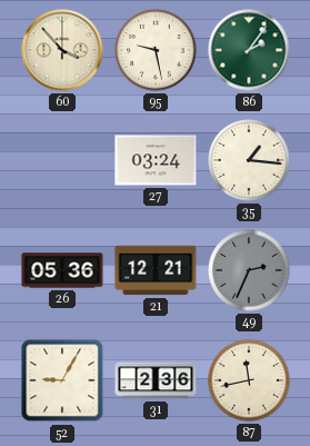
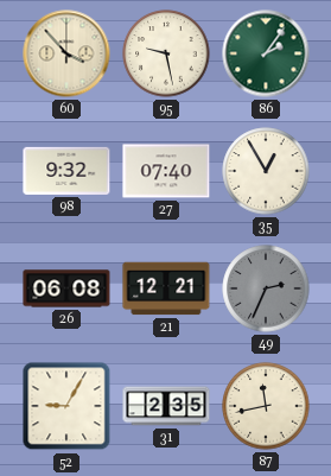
98: none -> 9:32 (66, 171)
27: 03:24 -> 07:40 (166, 171)
35: 1:16 -> 12:55 (266, 171)
26: 05:36 -> 06:08 (66, 288)
31: 2:36 -> 2:35 (166, 406)
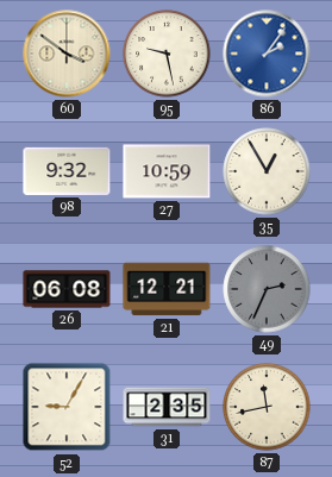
60: 3:53 -> 3:51 (67, 54)
86 dial: green -> blue (267, 54)
27: 07:40 -> 10:59 (167, 171)
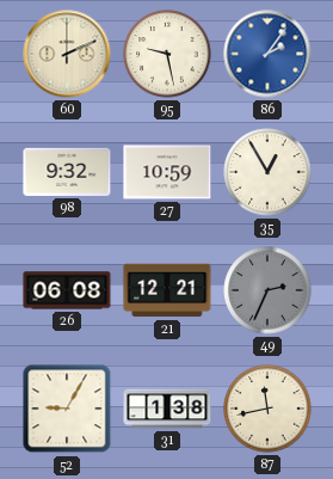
60: 3:51 -> 2:11 (67, 54)
31: 2:35 -> 1:38 (167, 409)
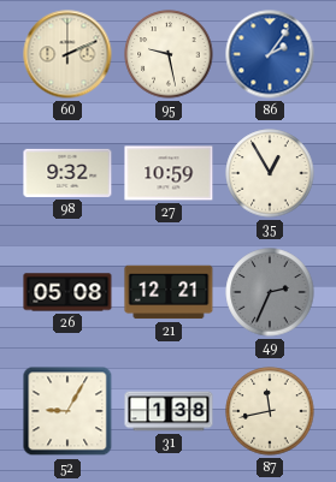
26: 06:08 -> 05:08 (67, 292)
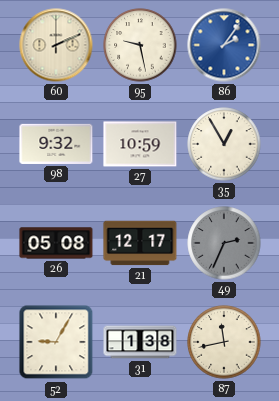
21: 12:21 -> 12:17 (140, 243)
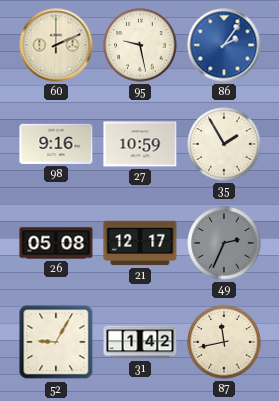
98: 9:32 -> 9:16 (56, 144)
35: 12:55 -> 1:55 (224, 144)
31: 1:38 -> 1:42 (140, 342)
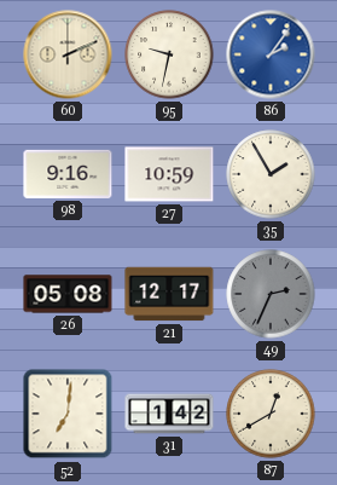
95: 9:28 -> 9:32 (169, 54)
52: 9:05 -> 7:01 (68, 414)
87: 11:43 -> 12:40 (271, 414)
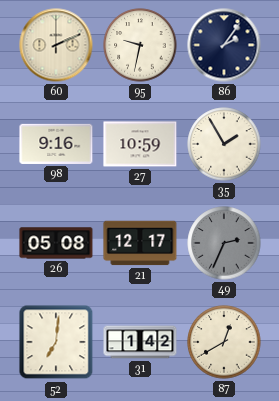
86 dial: blue -> navy (224, 45)
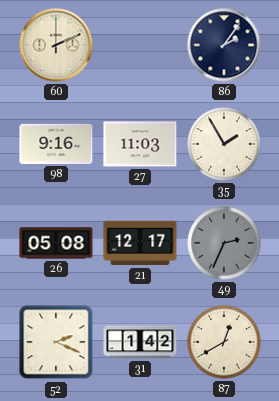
95: 9:32 -> none (140, 45)
27: 10:59 -> 11:03 (140, 144)
52: 7:01 -> 2:19 (56, 342)
